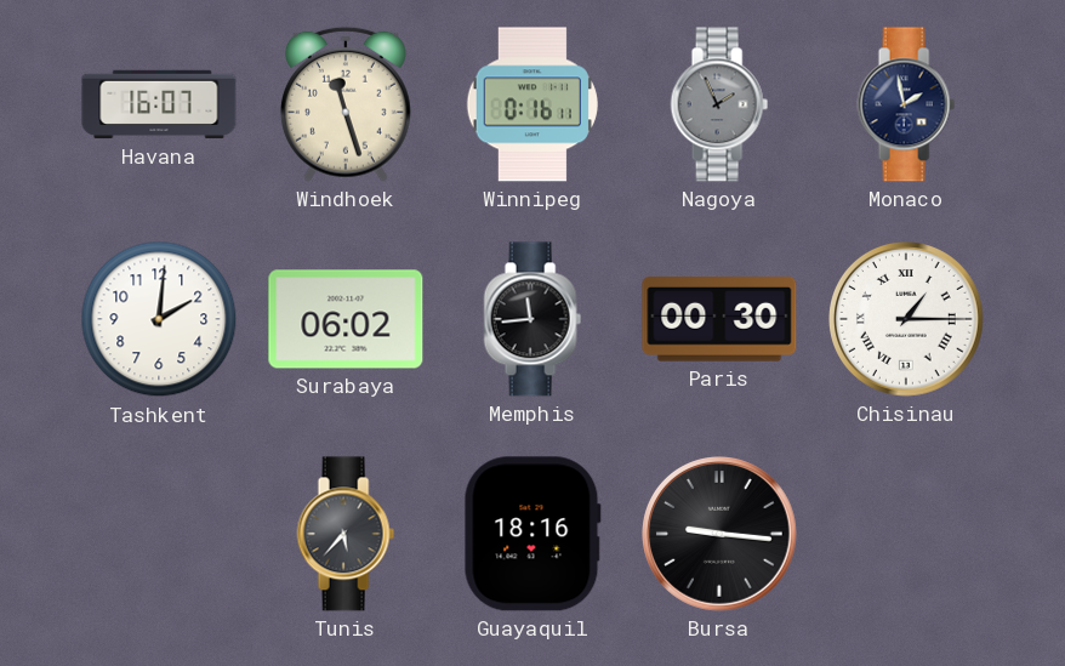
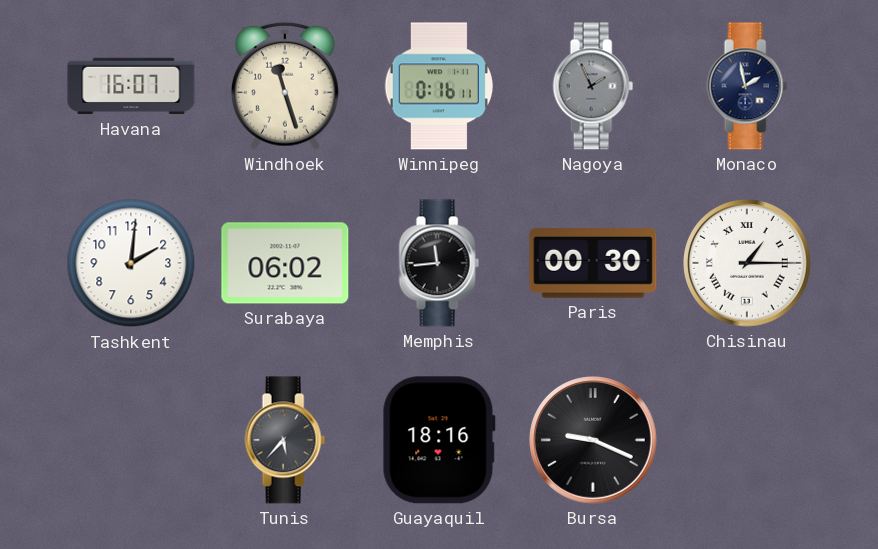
Bursa: 9:16 -> 9:19 (594, 441)
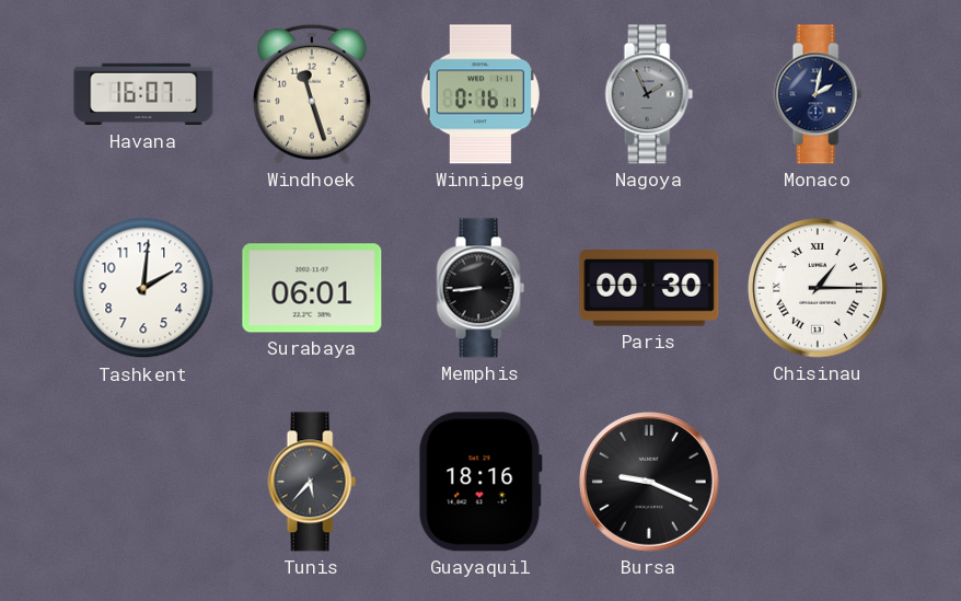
Monaco: 1:58 -> 2:02 (818, 94)
Surabaya: 06:02 -> 06:01 (312, 288)
Memphis: 11:44 -> 8:44 (480, 288)
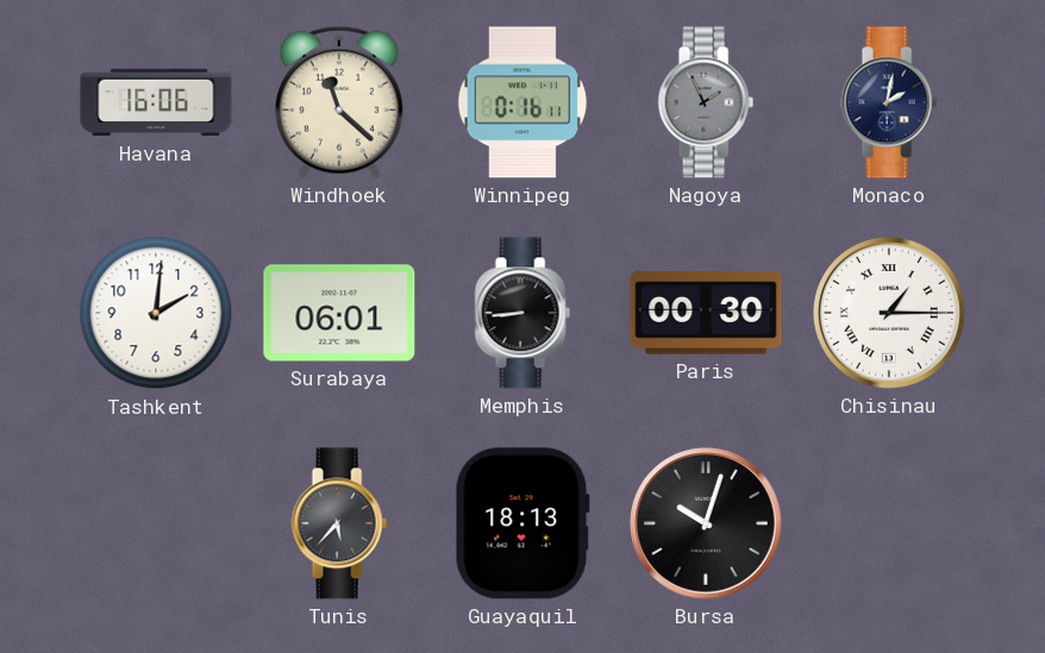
Havana: 16:07 -> 16:06 (156, 102)
Windhoek: 11:27 -> 11:22 (339, 102)
Guayaquil: 18:16 -> 18:13 (522, 523)
Bursa: 9:19 -> 10:03 (707, 525)
